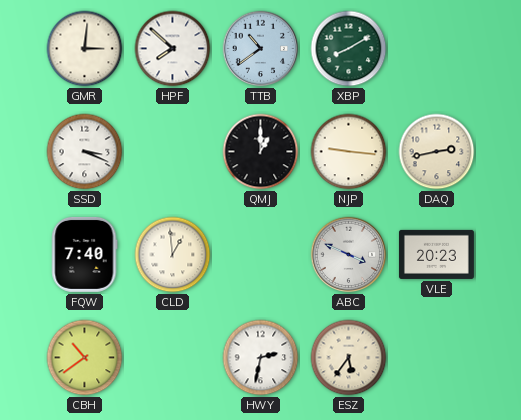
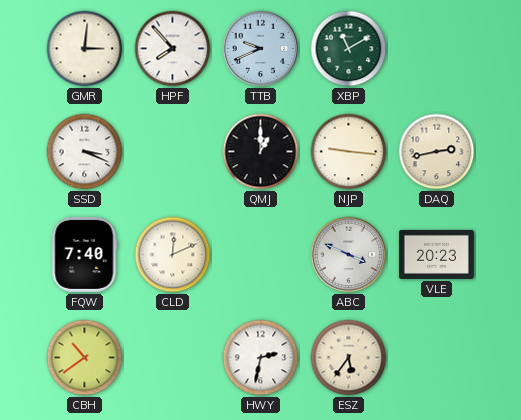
HPF: 7:52 -> 7:53 (173, 49)
TTB: 10:39 -> 9:41 (261, 49)
XBP: 8:10 -> 11:10 (349, 49)
CLD: 12:59 -> 12:11 (173, 255)
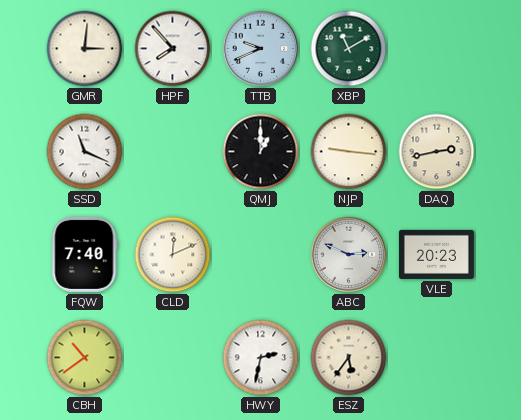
SSD: 3:19 -> 11:19 (85, 152)
ABC: 3:49 -> 2:49 (349, 255)
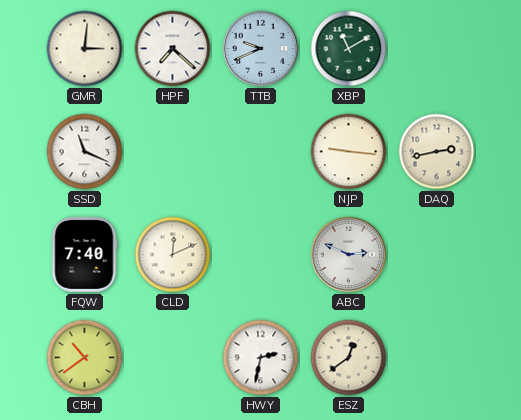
HPF: 7:53 -> 7:22 (173, 49)
QMJ: 1:00 -> none (261, 152)
VLE: 20:23 -> none (436, 254)
ESZ: 5:36 -> 12:39 (349, 358)
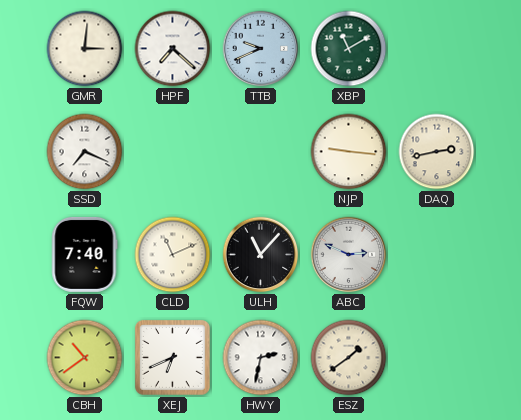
SSD: 11:19 -> 7:19 (85, 152)
CLD: 12:11 -> 11:11 (173, 255)
ULH: none -> 11:07 (261, 255)
XEJ: none -> 6:41 (172, 357)
ESZ: 12:39 -> 1:39 (349, 358)
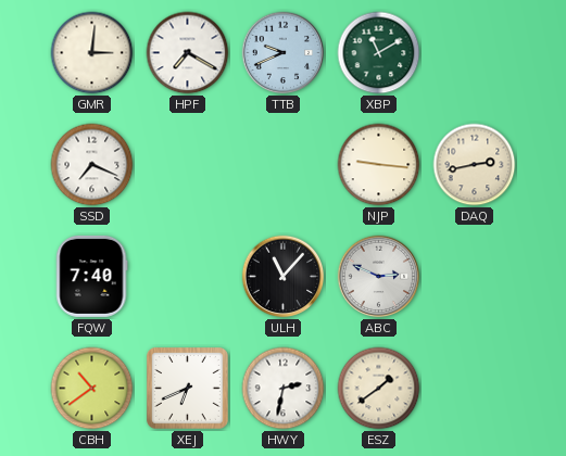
HPF: 7:22 -> 7:20 (188, 53)
CLD: 11:11 -> none (173, 255)
